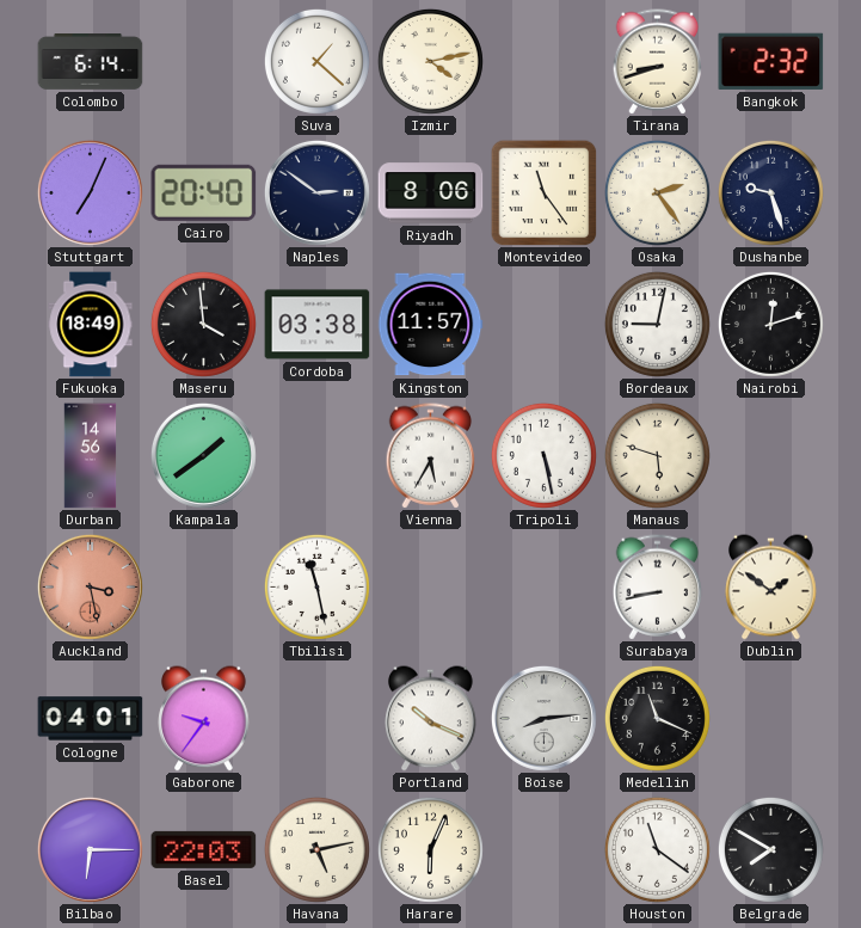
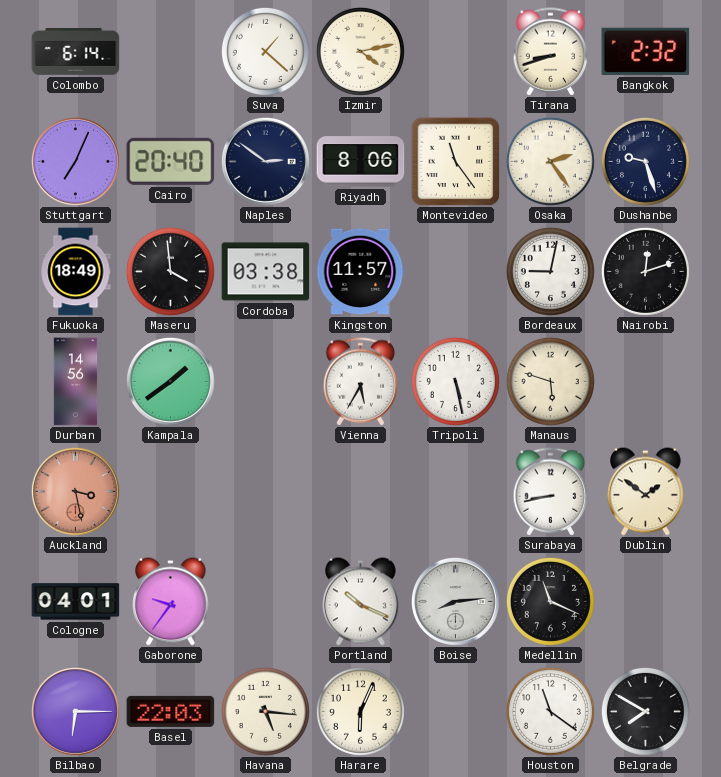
Tbilisi: 11:28 -> none (316, 586)
Havana: 5:13 -> 5:16 (265, 711)
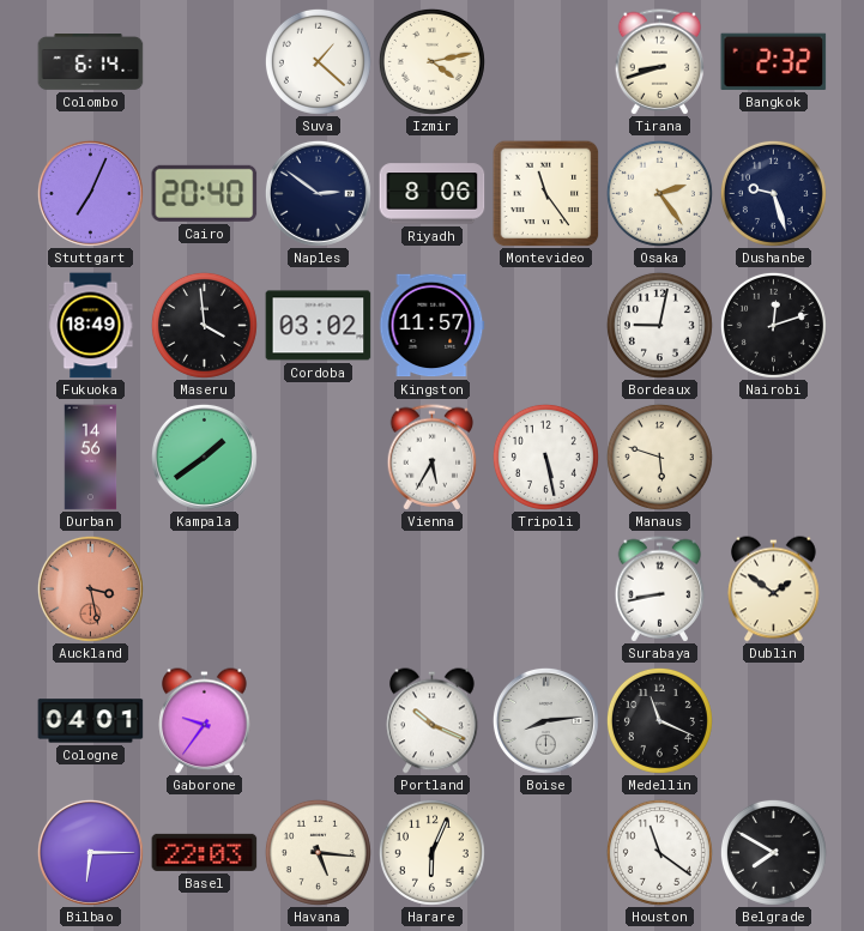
Cordoba: 03:38 -> 03:02 (319, 326)
